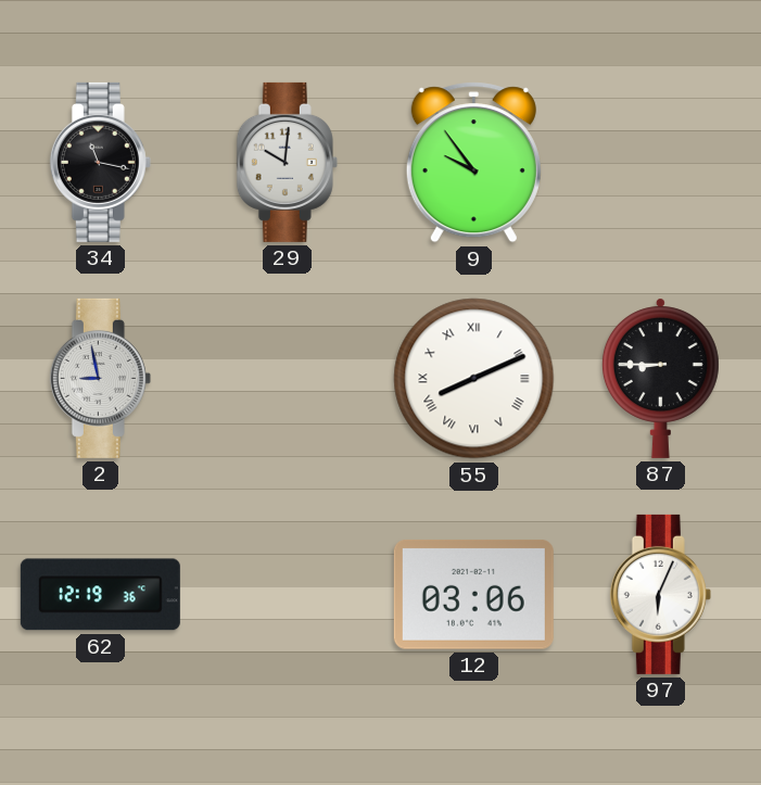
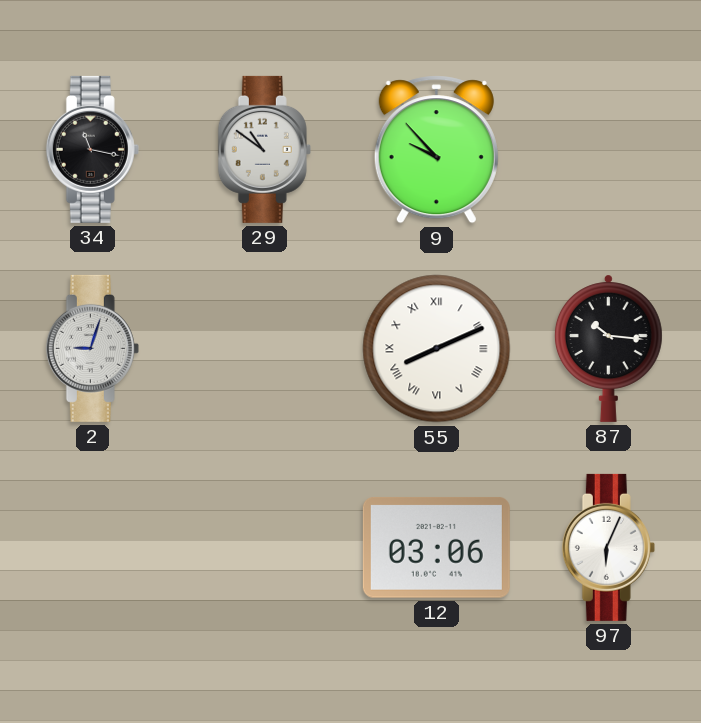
29: 10:01 -> 10:51 (264, 149)
9: 9:54 -> 9:53 (436, 150)
2: 8:58 -> 9:03 (92, 348)
87: 8:45 -> 10:16 (608, 348)
62: 12:19 -> none (100, 595)
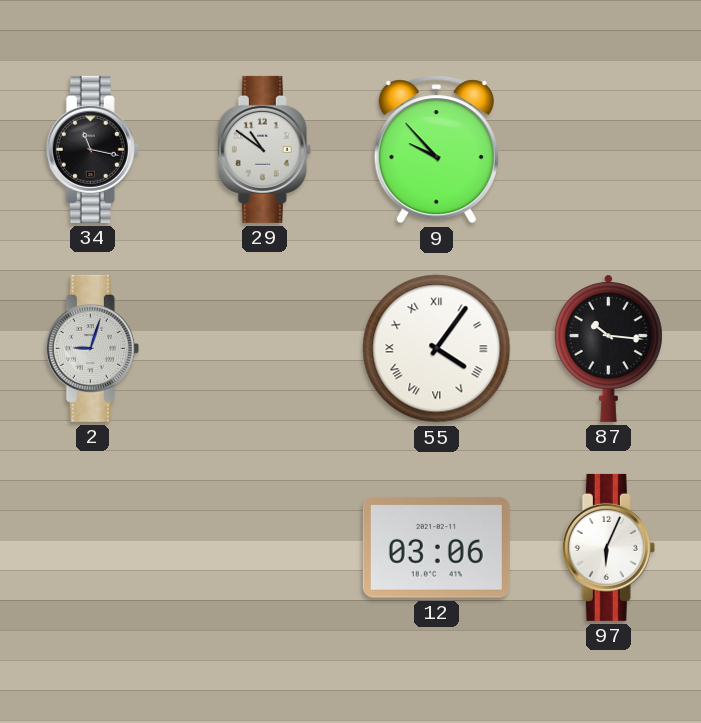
55: 8:11 -> 4:06 (437, 349)
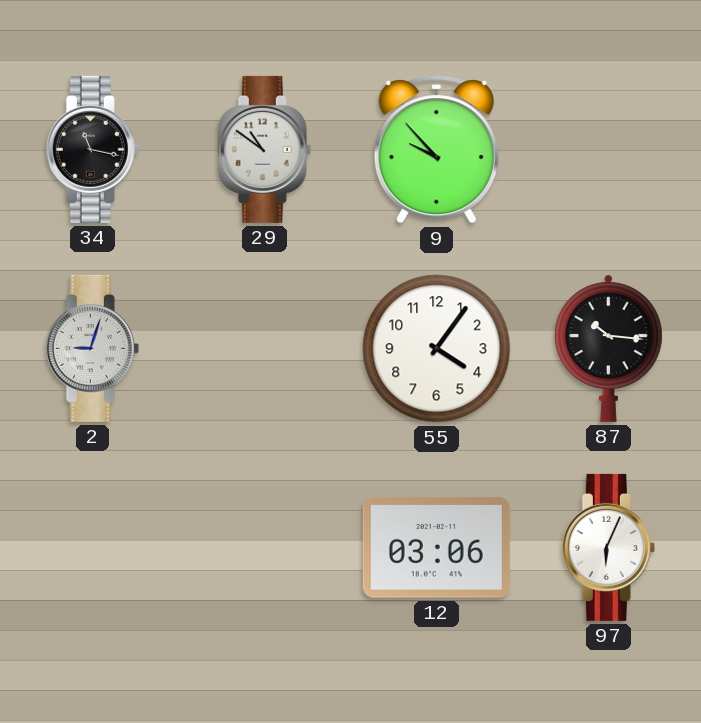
55 numerals: Roman -> Arabic (437, 349)
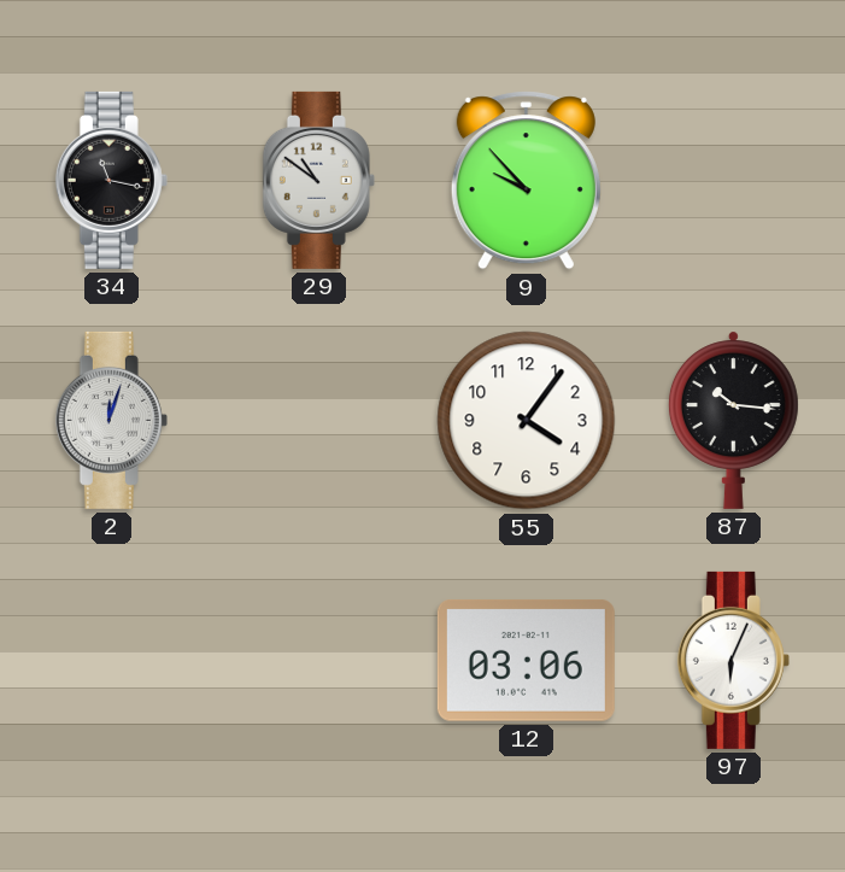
2: 9:03 -> 12:03 (111, 420)
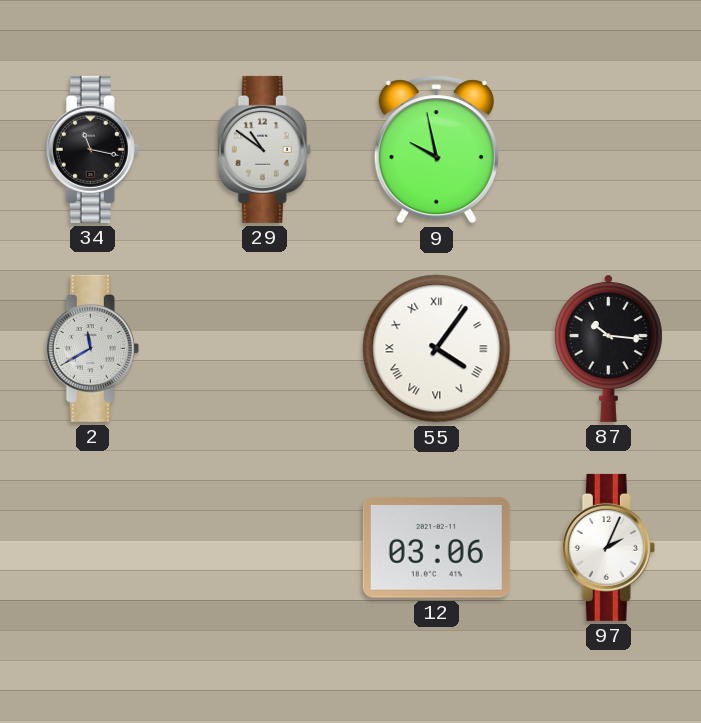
9: 9:53 -> 9:58 (436, 150)
2: 12:03 -> 11:40 (92, 348)
55 numerals: Arabic -> Roman (437, 349)
97: 6:04 -> 2:04 (608, 547)
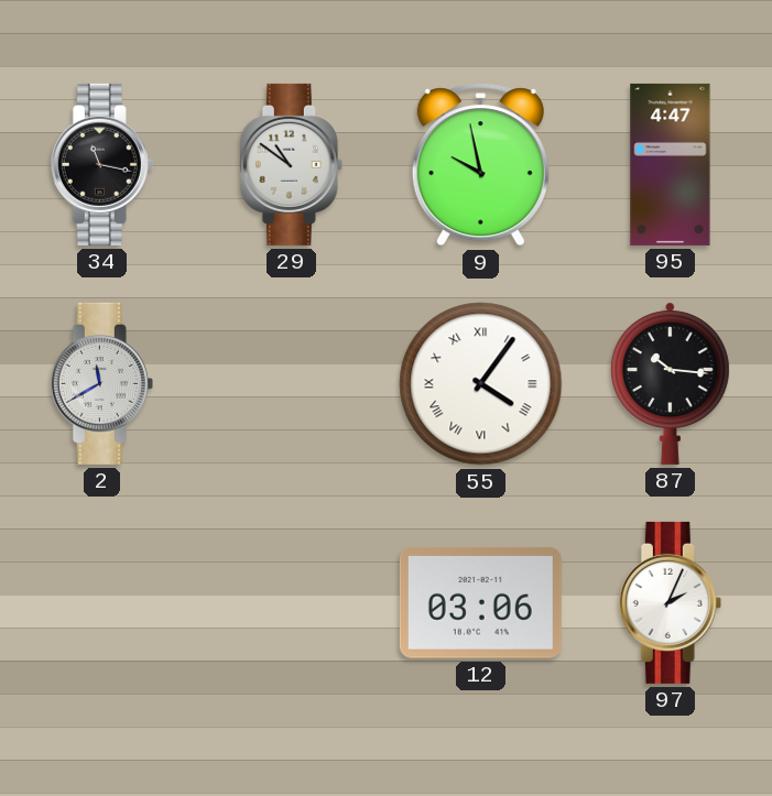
95: none -> 4:47 (671, 164)
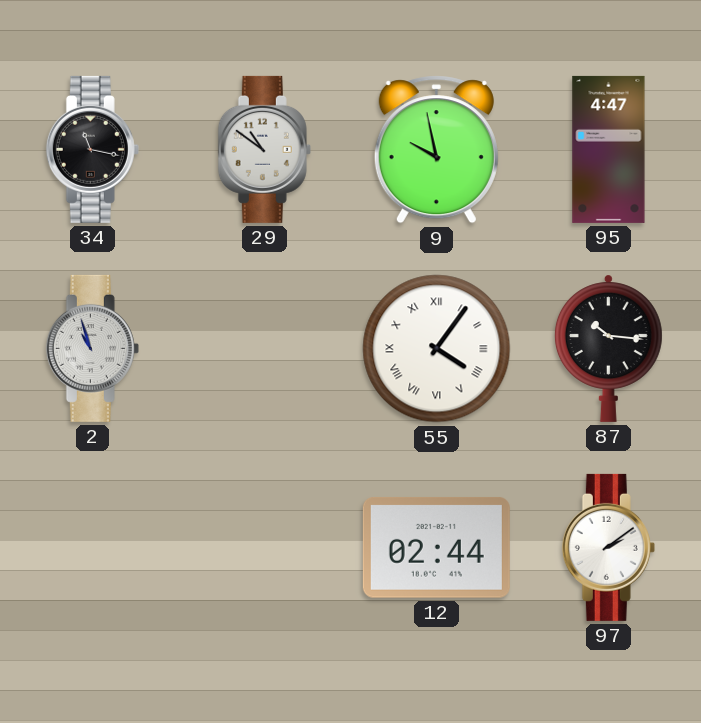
2: 11:40 -> 10:57 (92, 348)
12: 03:06 -> 02:44 (436, 547)
97: 2:04 -> 2:09 (608, 547)
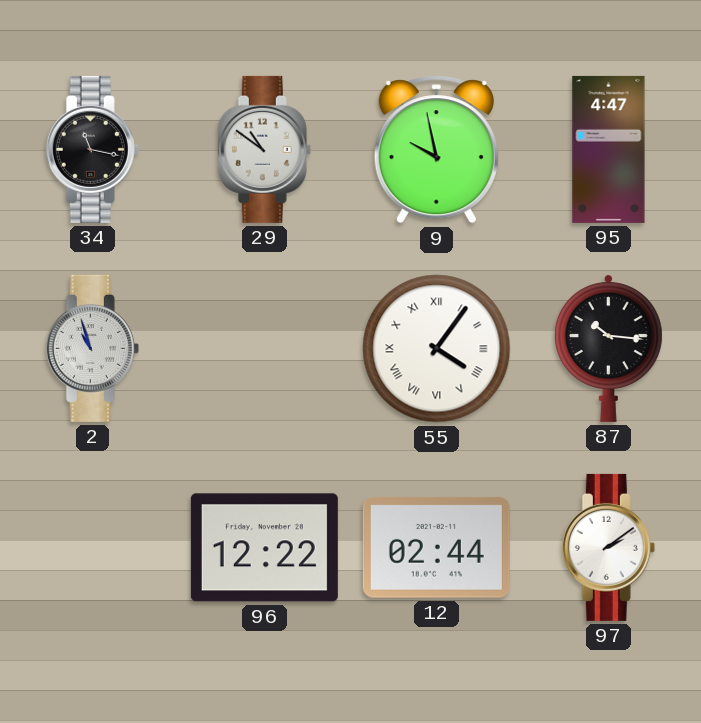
96: none -> 12:22 (264, 548)
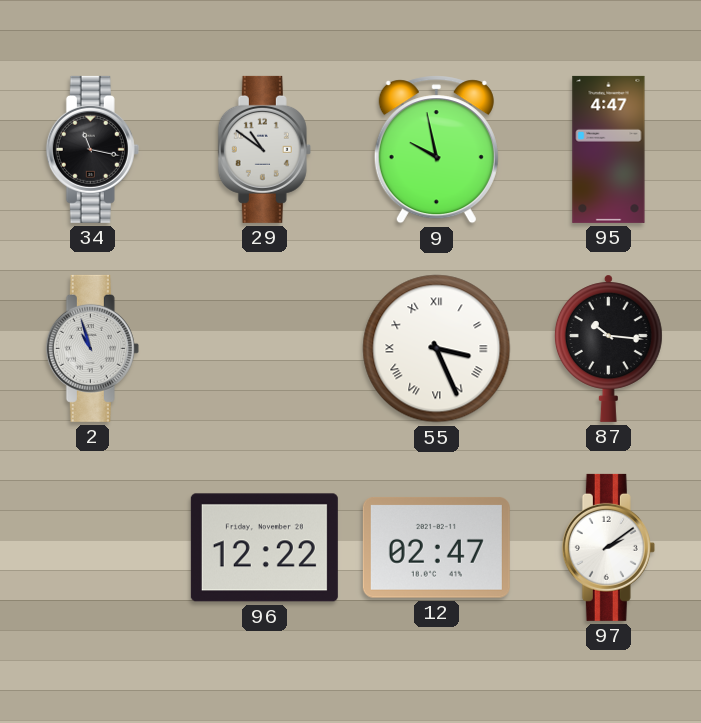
55: 4:06 -> 3:26 (437, 349)
12: 02:44 -> 02:47 (436, 547)
